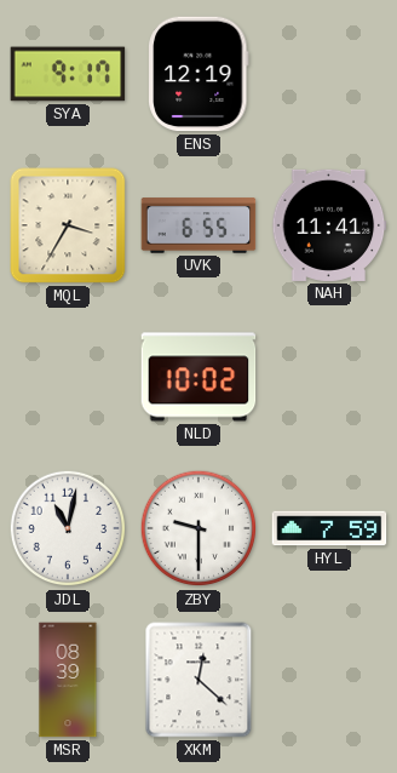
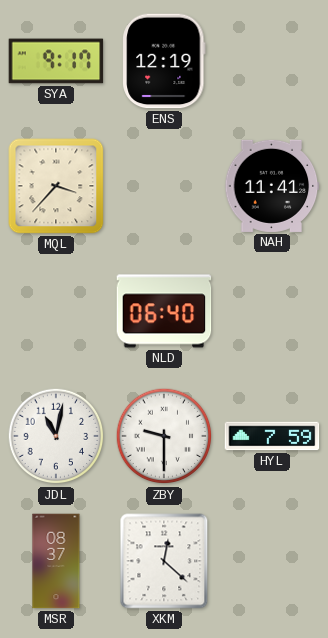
MQL: 3:35 -> 3:37 (56, 186)
UVK: 6:55 -> none (198, 225)
NLD: 10:02 -> 06:40 (164, 311)
MSR: 08:39 -> 08:37 (56, 561)
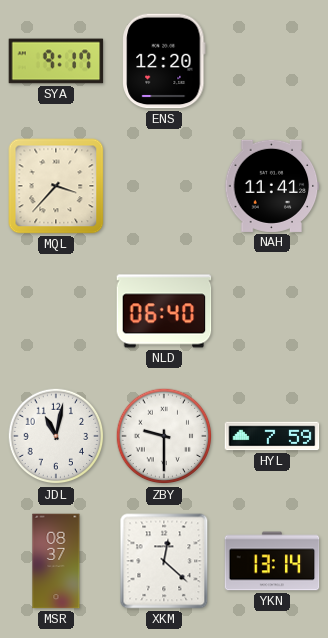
ENS: 12:19 -> 12:20 (164, 61)
YKN: none -> 13:14 (272, 561)
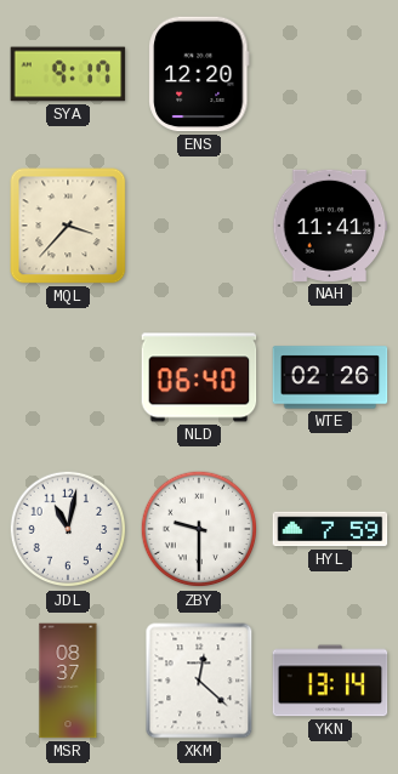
WTE: none -> 02:26 (330, 377)
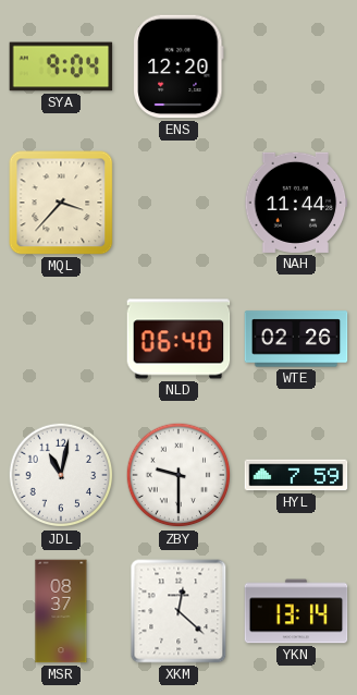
SYA: 9:17 -> 9:04 (61, 66)
NAH: 11:41 -> 11:44 (296, 203)
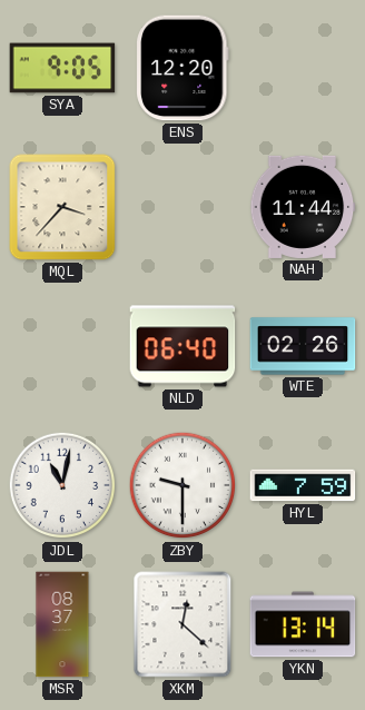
SYA: 9:04 -> 9:05 (62, 68)
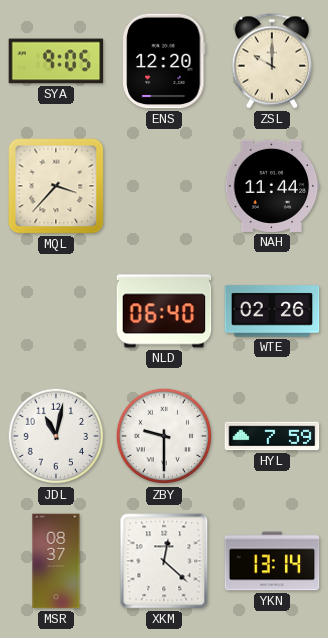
ZSL: none -> 10:00 (272, 61)
